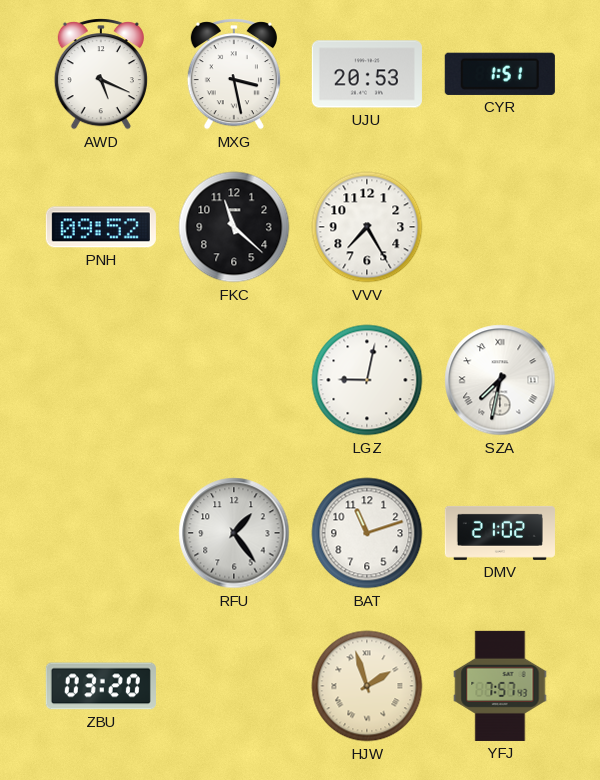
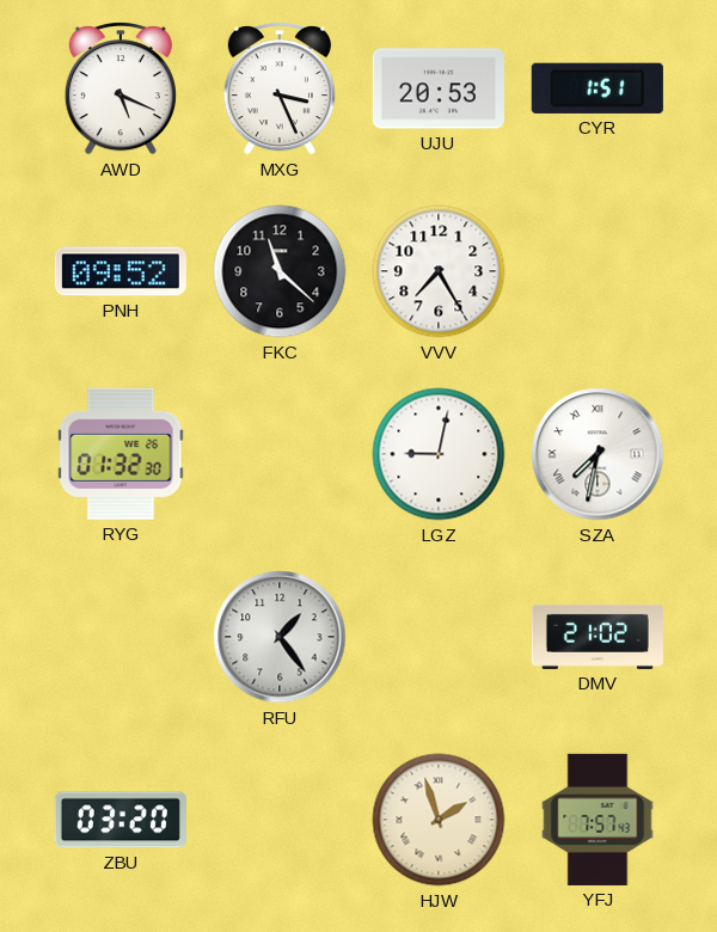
MXG: 3:28 -> 3:26 (280, 88)
RYG: none -> 01:32 (121, 454)
BAT: 11:12 -> none (367, 533)
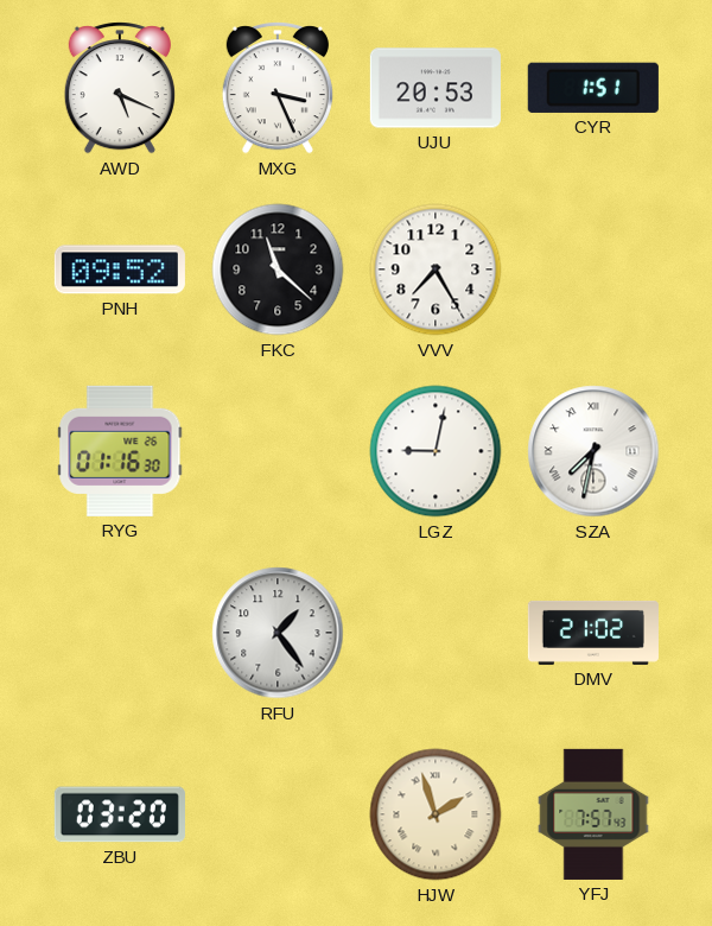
RYG: 01:32 -> 01:16 (120, 451)
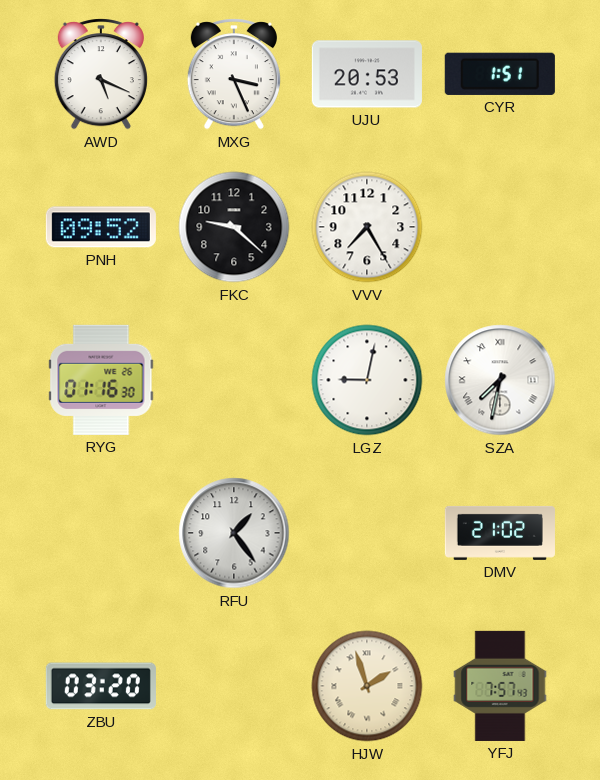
FKC: 11:22 -> 9:22 (234, 227)
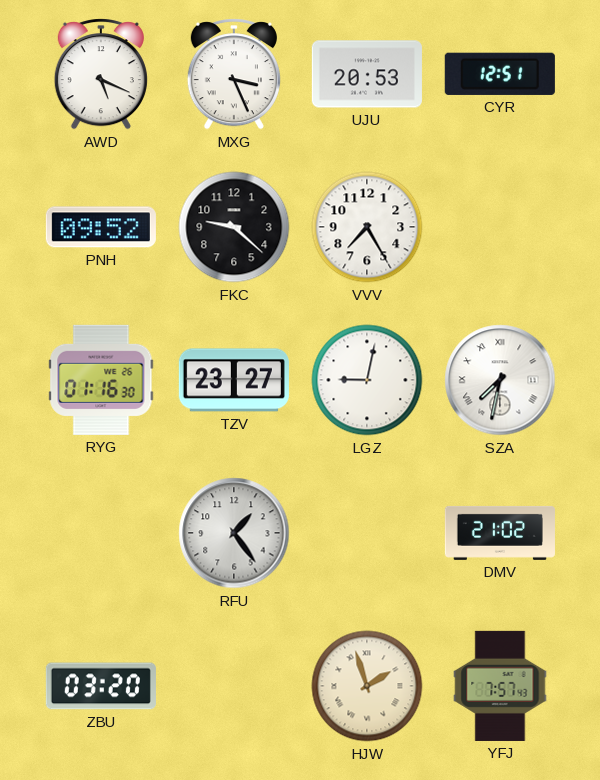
CYR: 1:51 -> 12:51 (500, 74)
TZV: none -> 23:27 (234, 380)
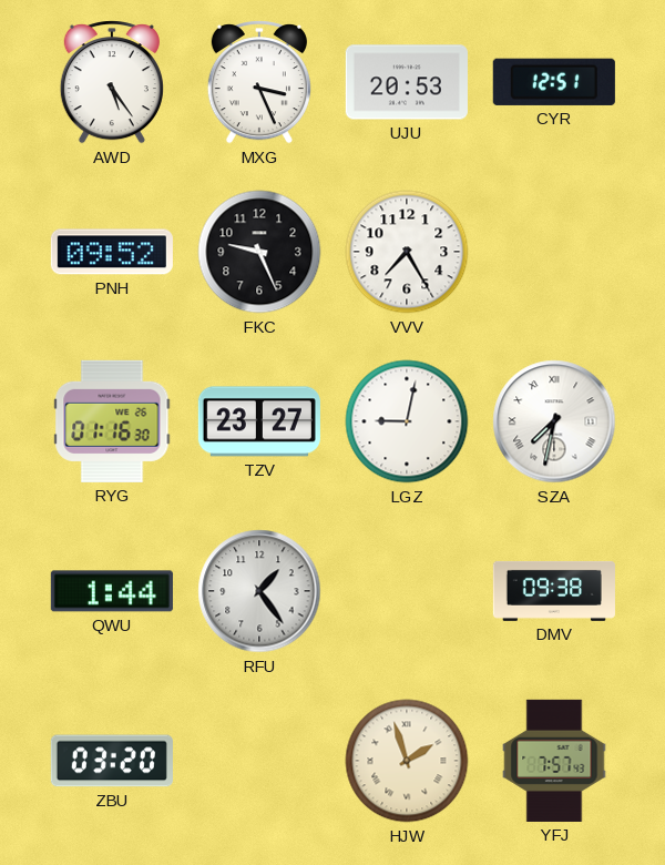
AWD: 5:19 -> 5:24 (112, 82)
FKC: 9:22 -> 9:26 (259, 252)
QWU: none -> 1:44 (112, 591)
DMV: 21:02 -> 09:38 (554, 591)
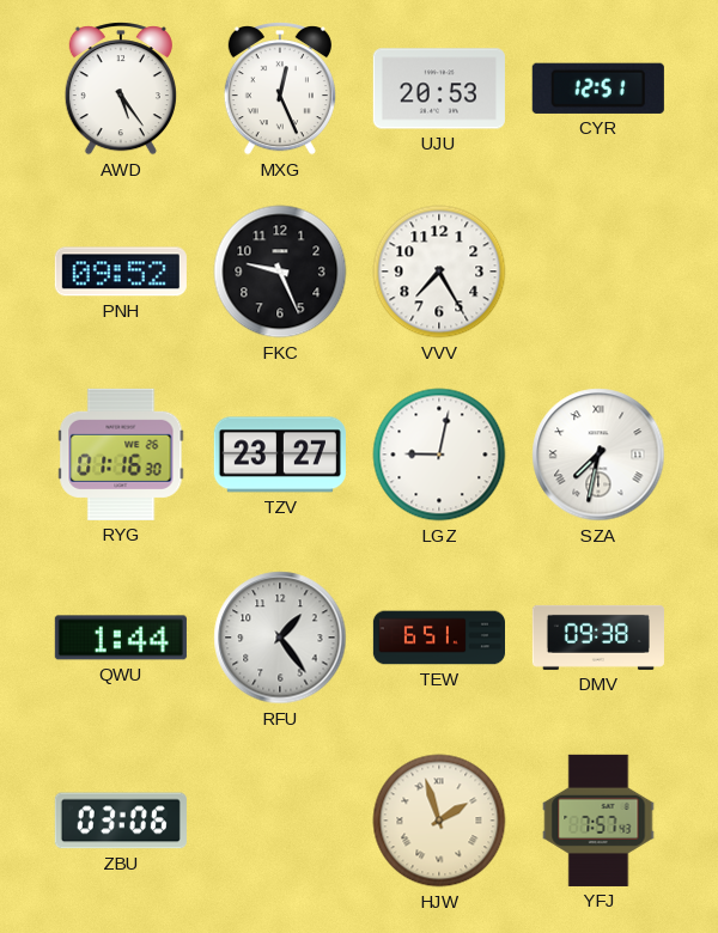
MXG: 3:26 -> 12:26 (280, 89)
TEW: none -> 6:51 (438, 638)
ZBU: 03:20 -> 03:06 (121, 821)
